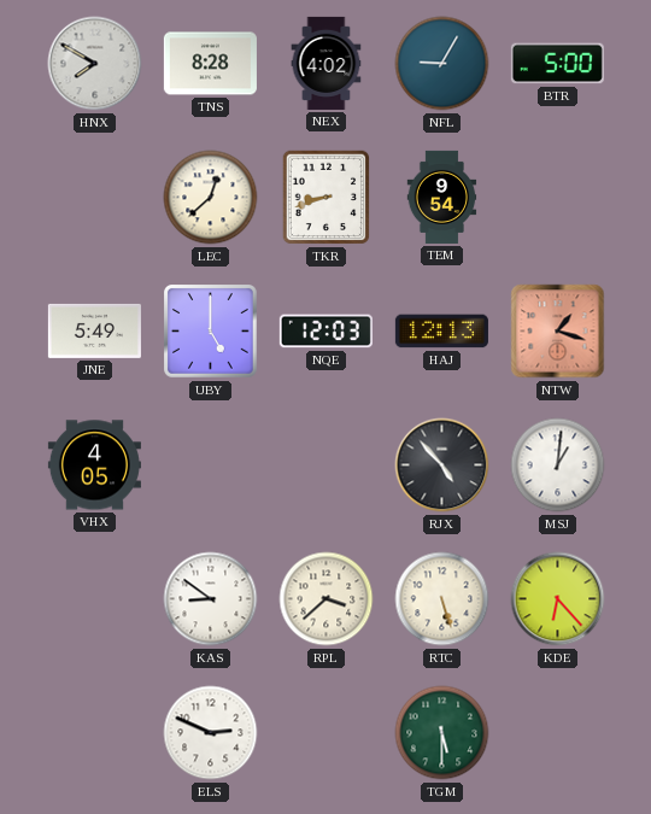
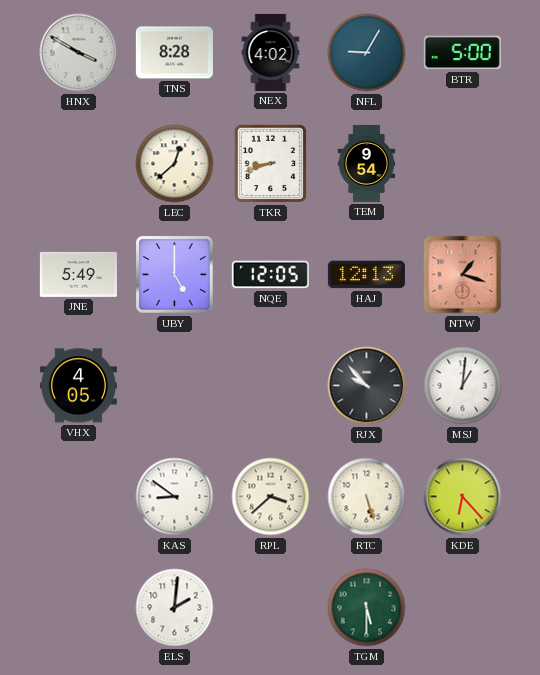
HNX: 7:50 -> 3:50 (79, 53)
NQE: 12:03 -> 12:05 (270, 275)
RJX: 4:53 -> 9:53 (367, 386)
ELS: 2:49 -> 2:01 (175, 608)
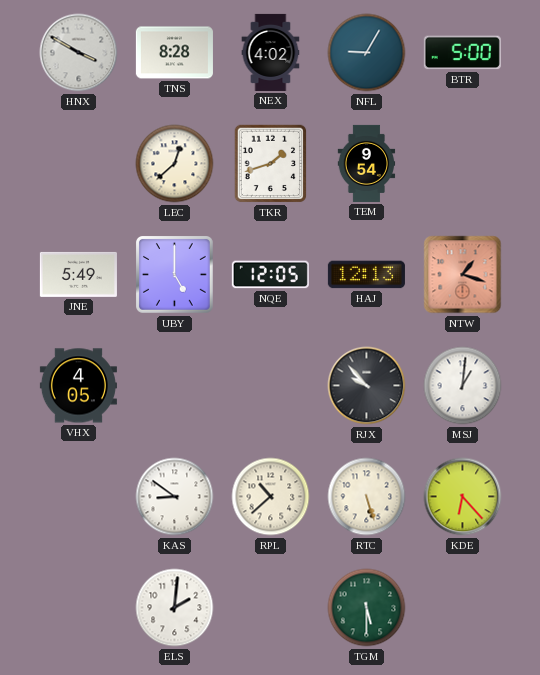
TKR: 8:42 -> 1:42 (271, 164)
RPL: 3:38 -> 10:38 (271, 497)
